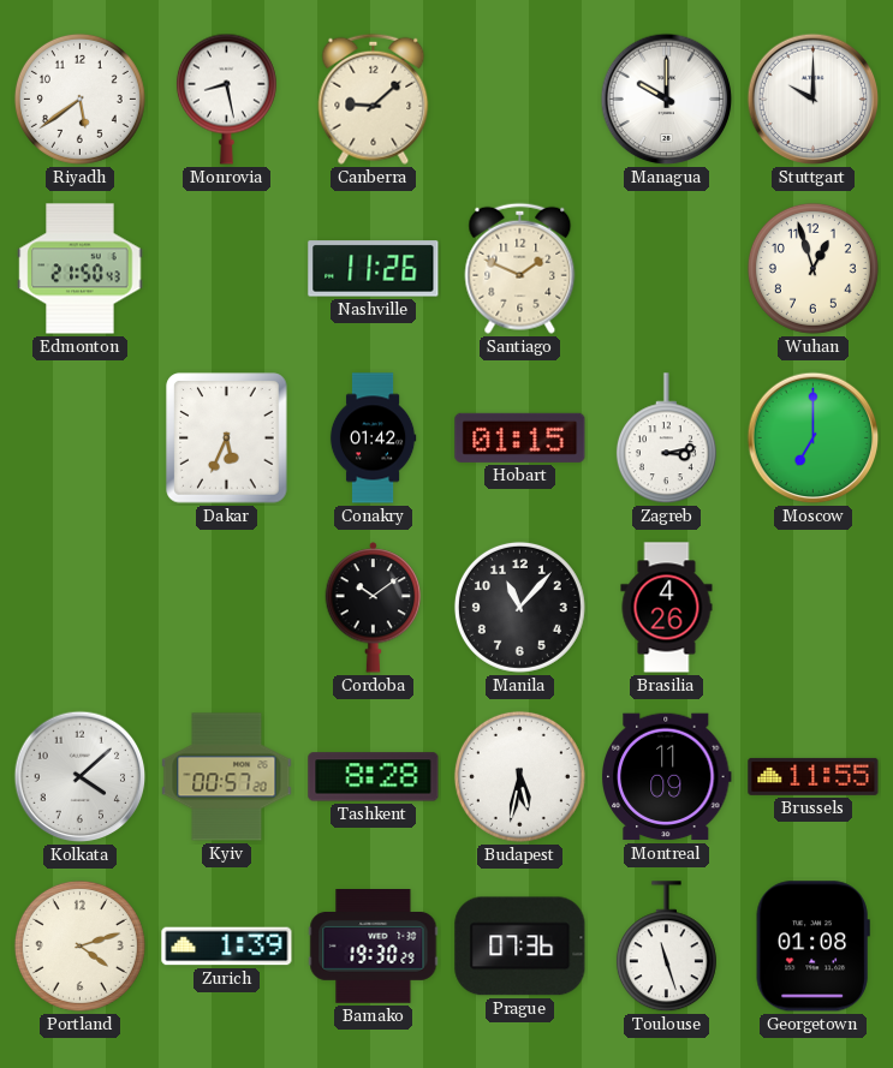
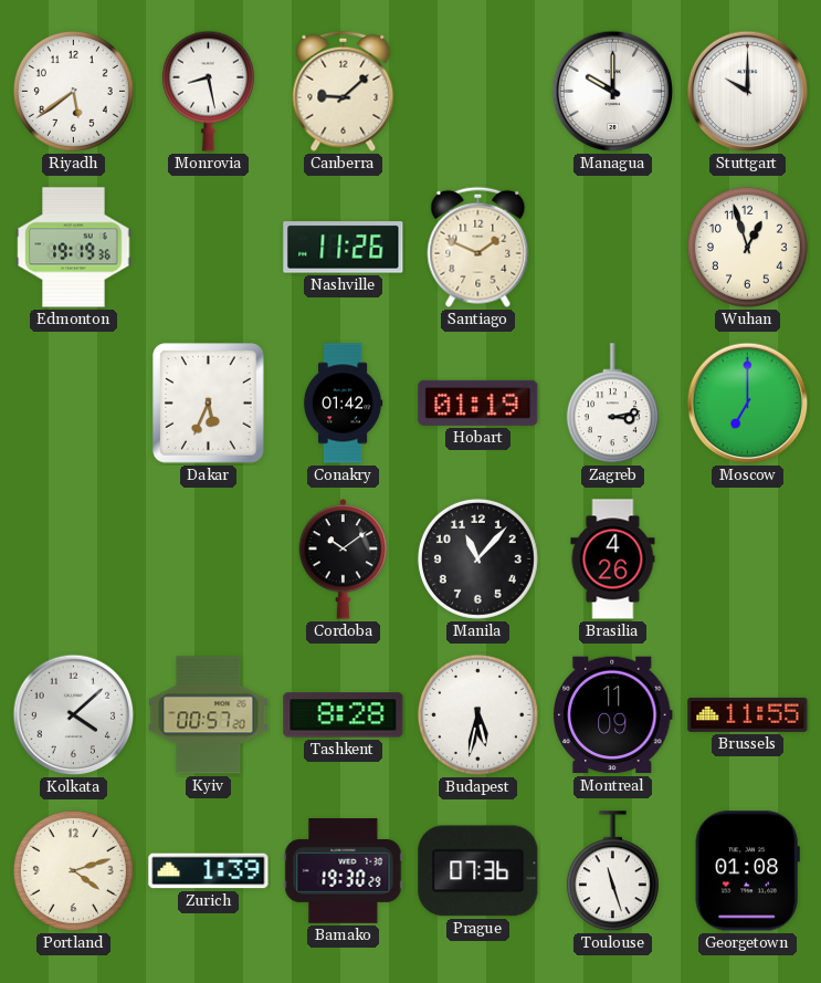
Edmonton: 21:50 -> 19:19 (74, 248)
Hobart: 01:15 -> 01:19 (478, 402)
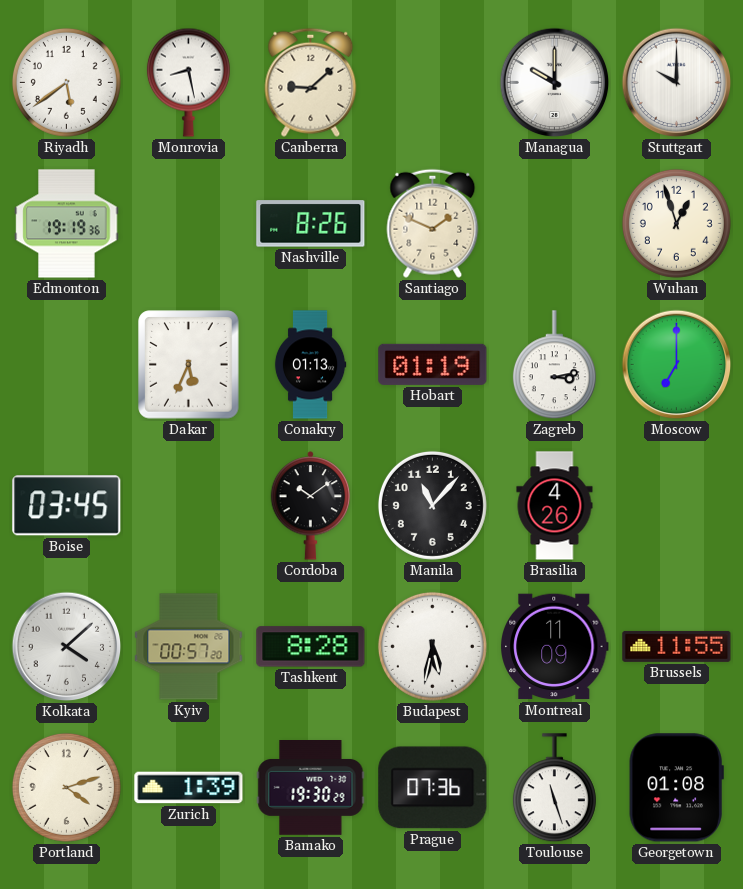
Nashville: 11:26 -> 8:26 (311, 224)
Conakry: 01:42 -> 01:13 (310, 365)
Boise: none -> 03:45 (67, 506)
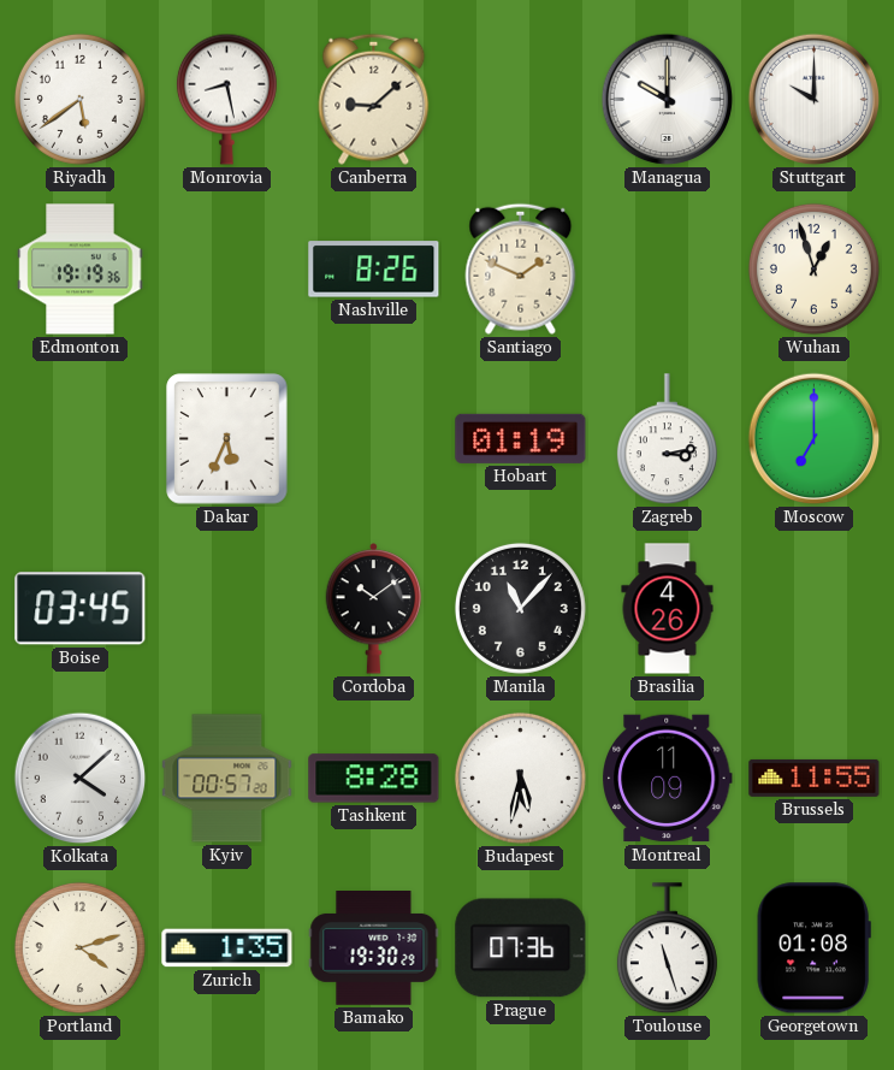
Conakry: 01:13 -> none (310, 365)
Zurich: 1:39 -> 1:35 (227, 948)
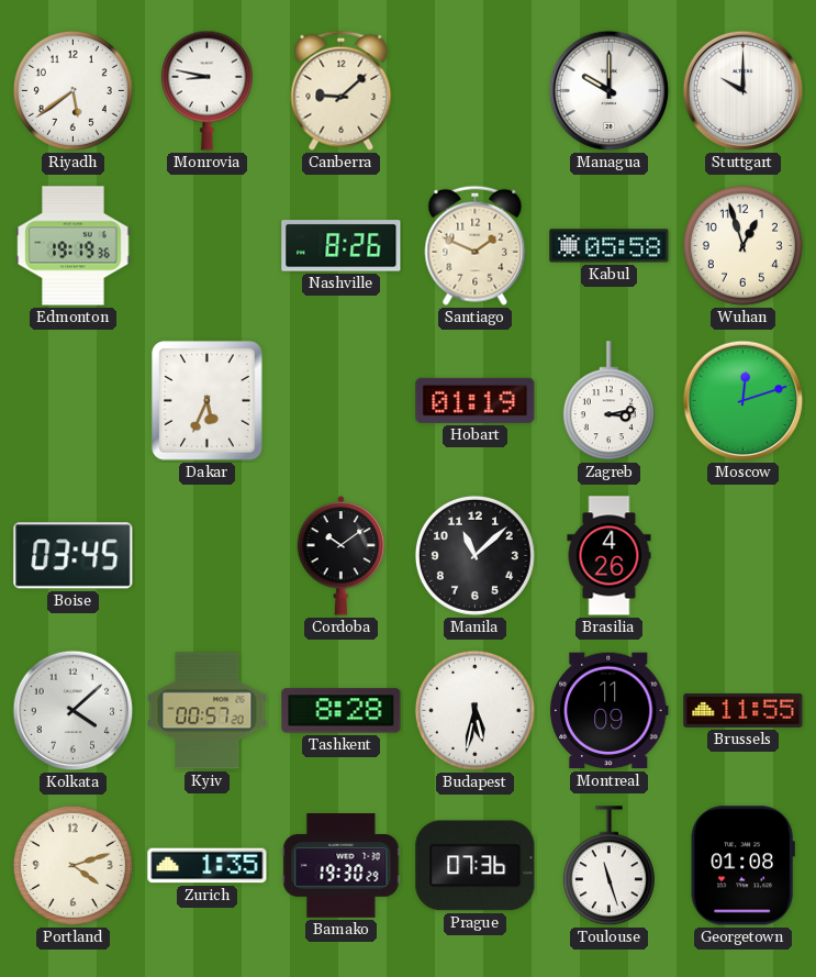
Monrovia: 8:28 -> 8:47 (206, 90)
Kabul: none -> 05:58 (610, 246)
Moscow: 7:00 -> 12:12 (744, 401)
Manila: 11:07 -> 11:08 (474, 555)
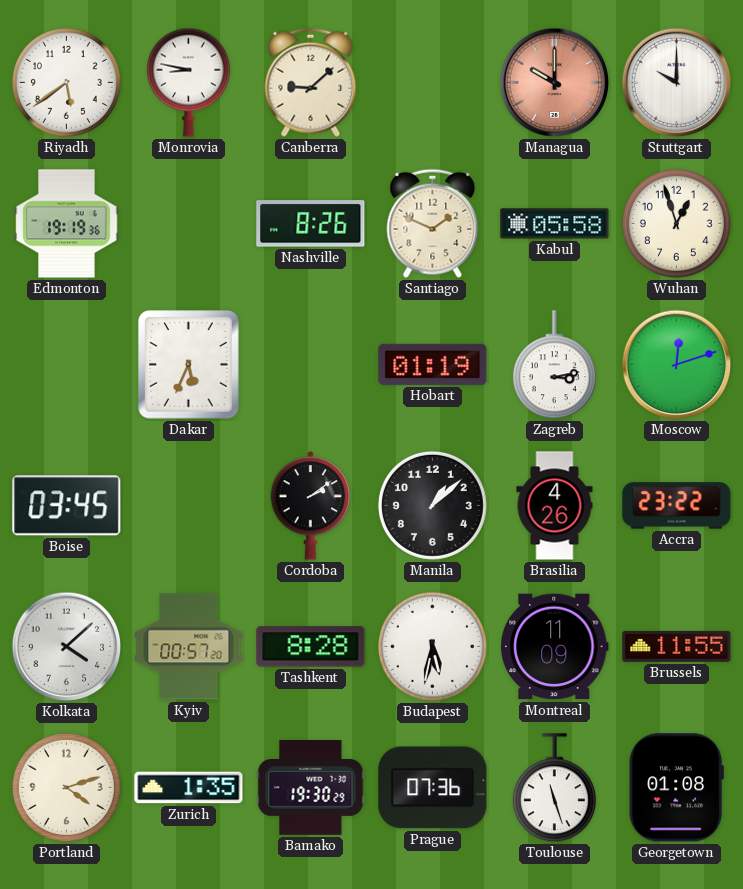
Managua dial: white -> salmon (555, 83)
Cordoba: 10:09 -> 2:09 (311, 506)
Manila: 11:08 -> 1:08 (432, 505)
Accra: none -> 23:22 (677, 506)
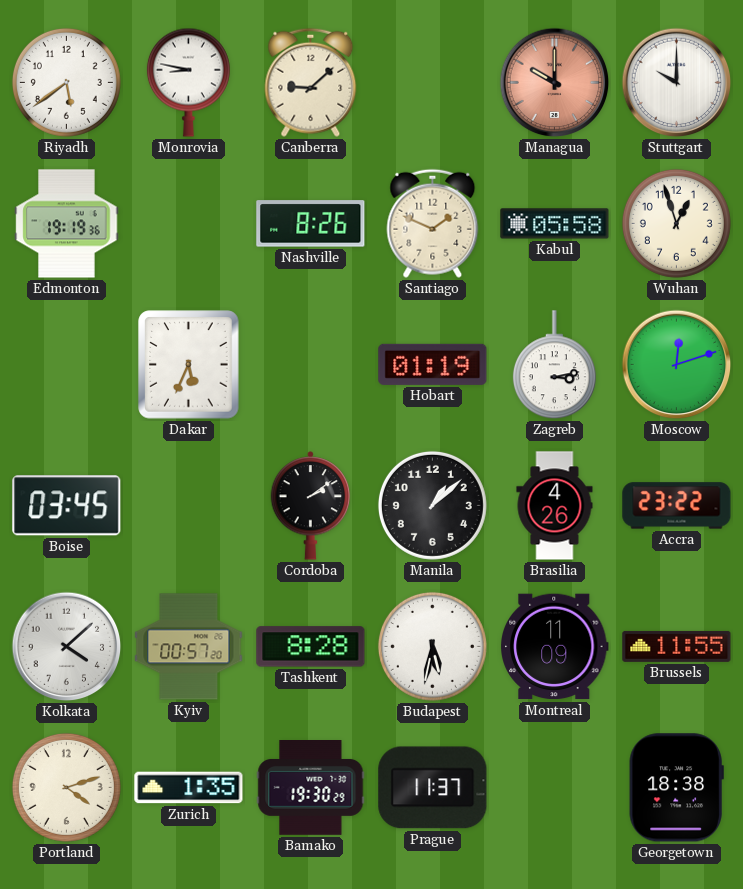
Prague: 07:36 -> 11:37 (433, 788)
Toulouse: 11:27 -> none (554, 788)
Georgetown: 01:08 -> 18:38 (676, 788)
